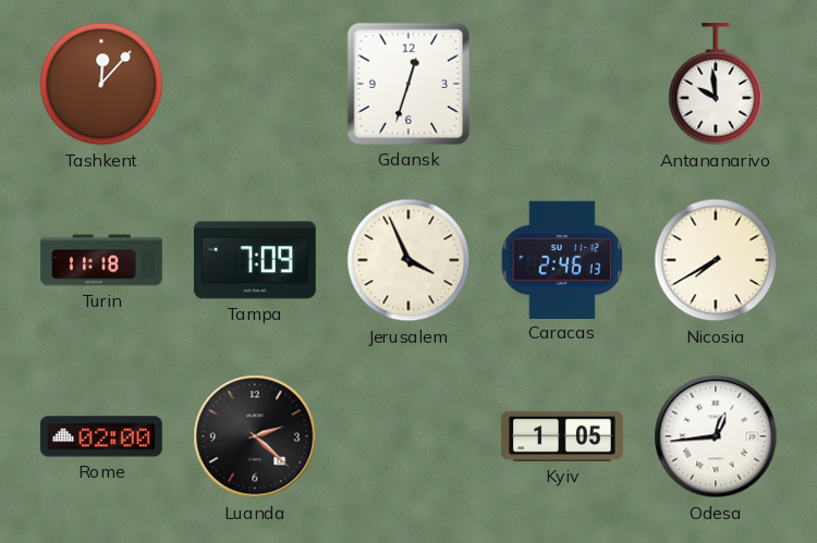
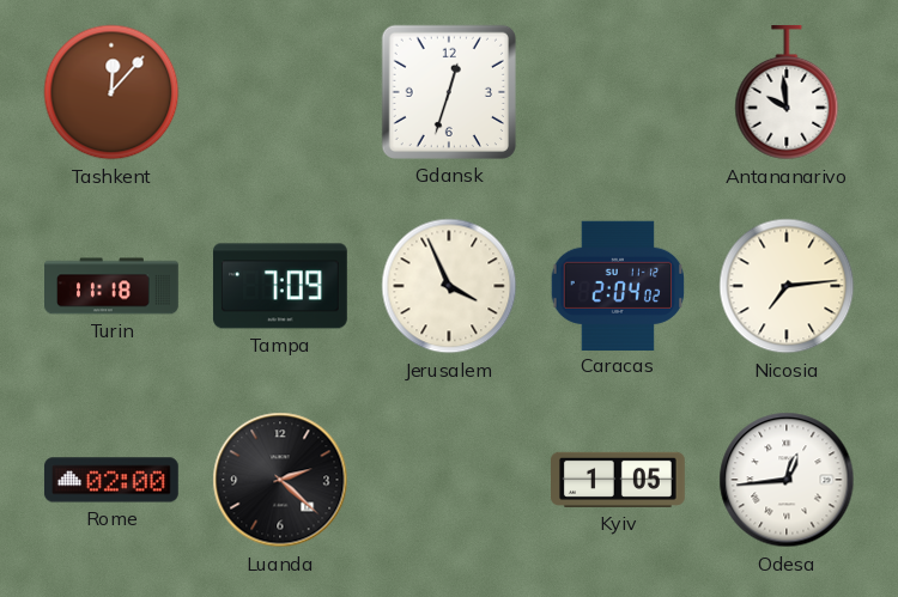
Caracas: 2:46 -> 2:04 (618, 285)
Nicosia: 7:40 -> 7:14 (787, 286)
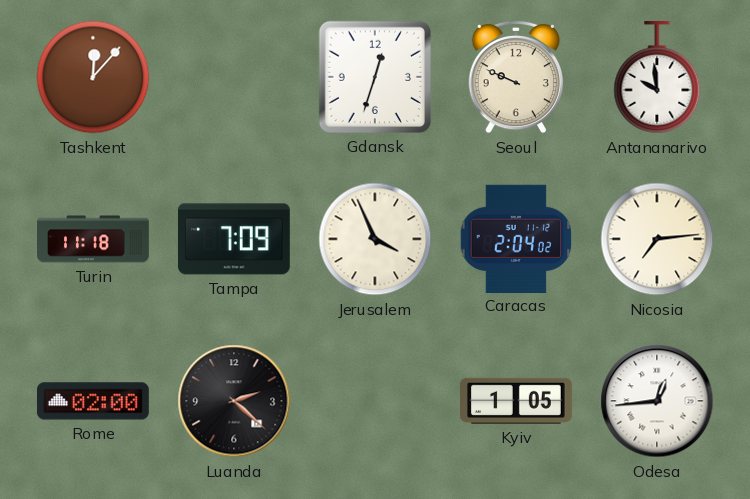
Seoul: none -> 9:49 (515, 77)
